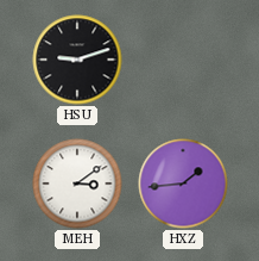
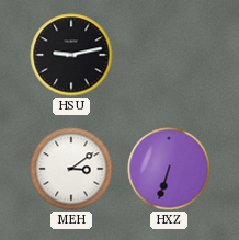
HSU: 9:12 -> 9:13 (71, 55)
HXZ: 1:44 -> 6:33 (169, 169)
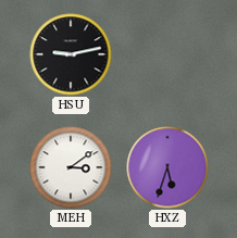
HXZ: 6:33 -> 5:33 (167, 167)
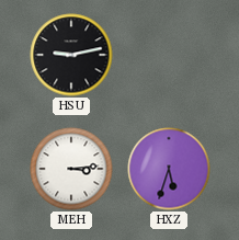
MEH: 3:09 -> 3:14 (71, 169)
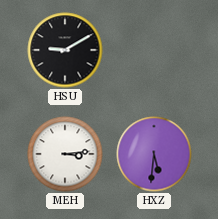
HSU: 9:13 -> 9:10 (65, 50)
HXZ: 5:33 -> 5:31 (154, 154)
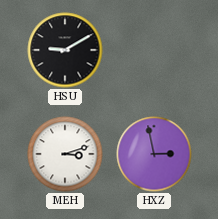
MEH: 3:14 -> 3:12 (65, 154)
HXZ: 5:31 -> 2:58 (154, 154)
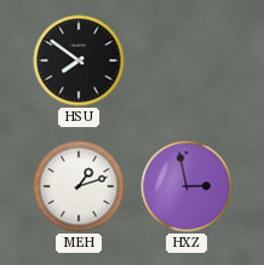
HSU: 9:10 -> 7:51 (79, 61)
MEH: 3:12 -> 1:12 (79, 186)
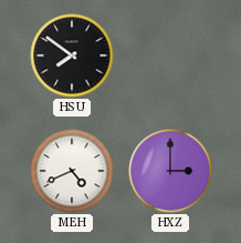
MEH: 1:12 -> 4:41 (72, 171)
HXZ: 2:58 -> 3:00 (170, 171)
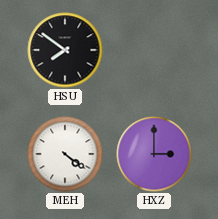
MEH: 4:41 -> 4:21 (65, 154)
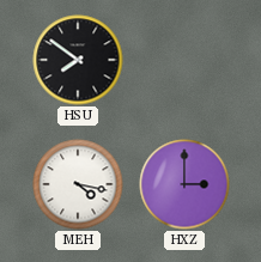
MEH: 4:21 -> 4:17 (78, 184)
